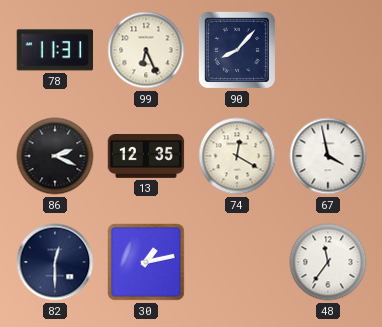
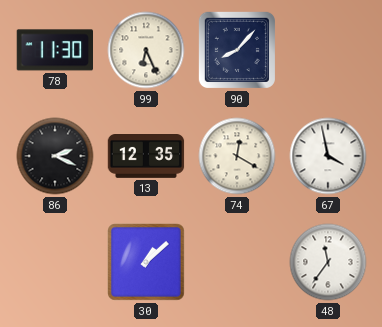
78: 11:31 -> 11:30 (54, 50)
82: 12:30 -> none (55, 262)
30: 1:13 -> 1:08 (147, 263)
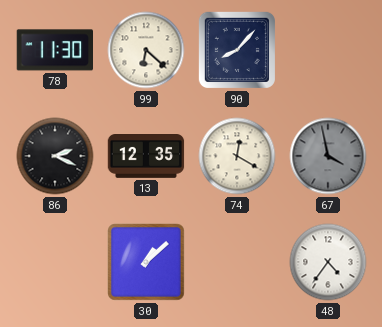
99: 6:26 -> 6:22 (146, 50)
67 dial: white -> grey (328, 156)
48: 11:36 -> 4:36 (328, 262)
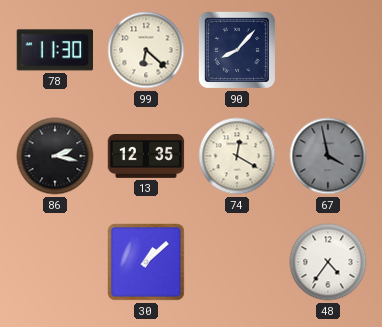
86: 2:19 -> 2:17 (55, 156)
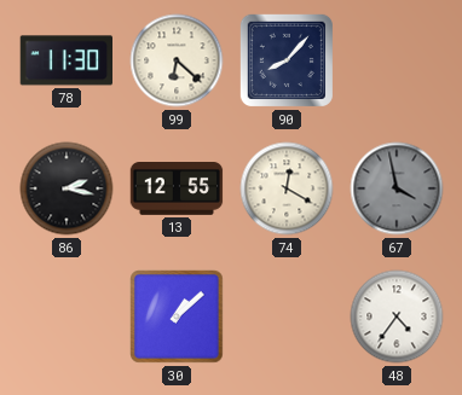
13: 12:35 -> 12:55 (177, 190)
